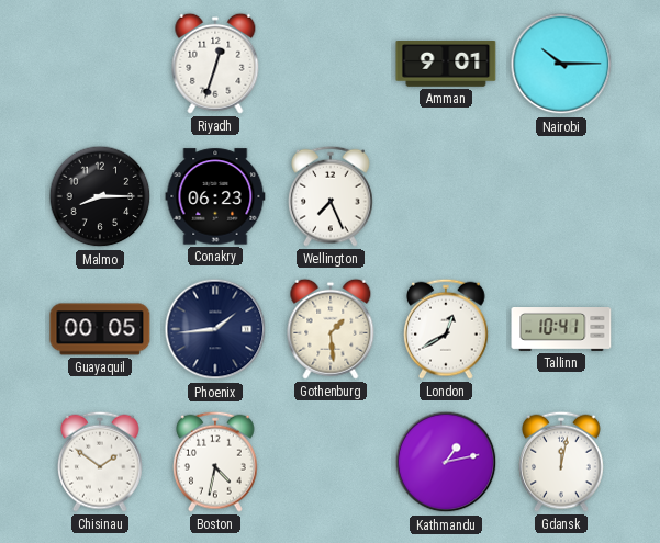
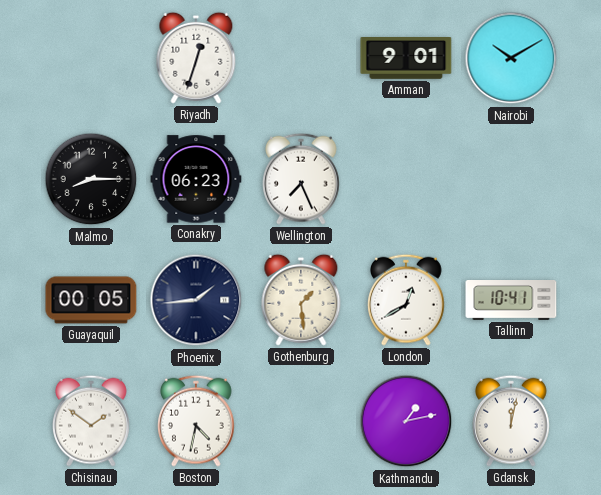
Nairobi: 10:15 -> 10:10 (511, 58)
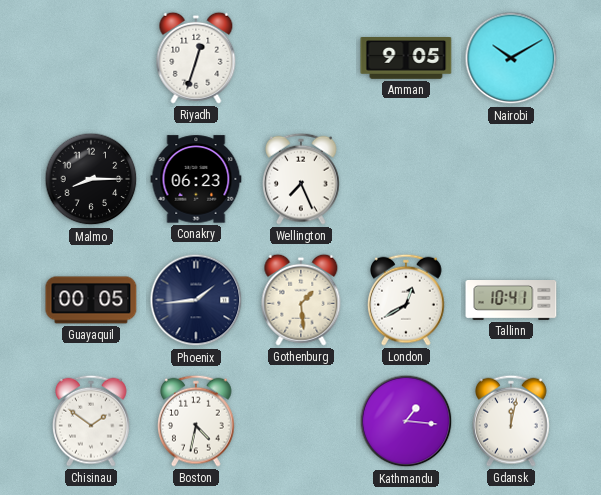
Amman: 9:01 -> 9:05 (406, 59)
Kathmandu: 1:13 -> 1:16 (406, 421)
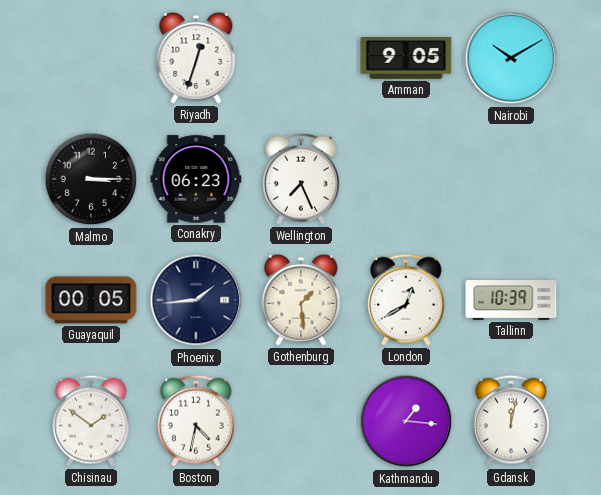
Malmo: 8:15 -> 3:15 (91, 179)
Tallinn: 10:41 -> 10:39 (511, 301)
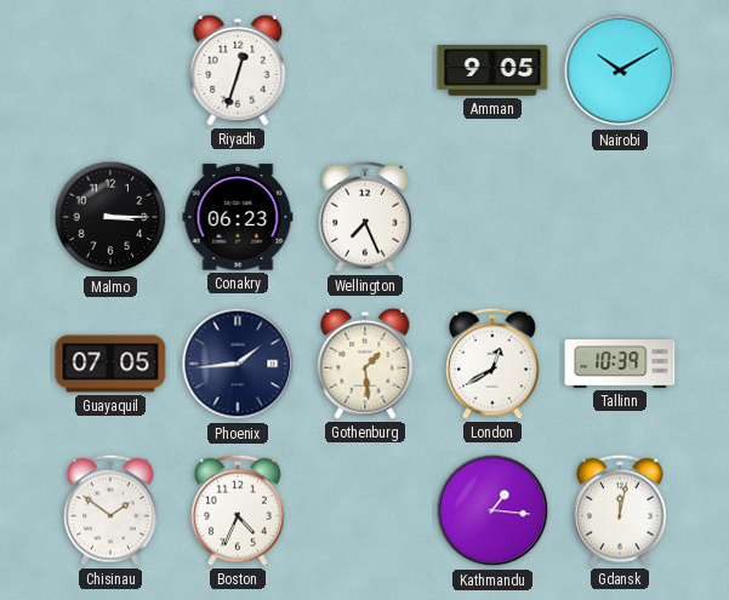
Guayaquil: 00:05 -> 07:05 (110, 364)
Boston: 4:32 -> 4:34 (239, 510)
